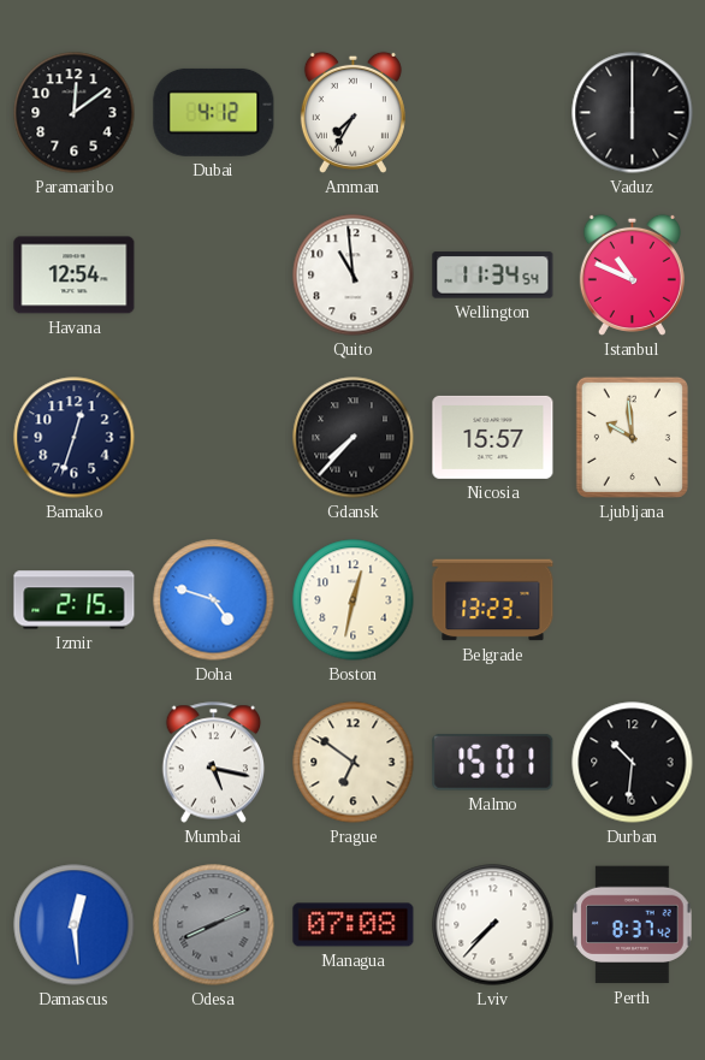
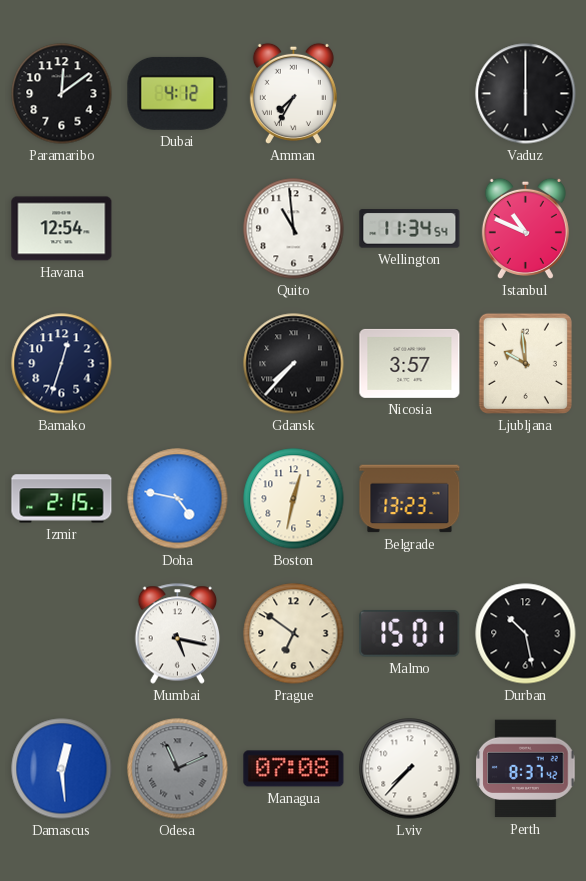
Nicosia: 15:57 -> 3:57 (410, 363)
Doha: 4:48 -> 4:47 (178, 499)
Durban: 10:31 -> 10:28 (526, 634)
Odesa: 8:11 -> 11:11 (178, 769)
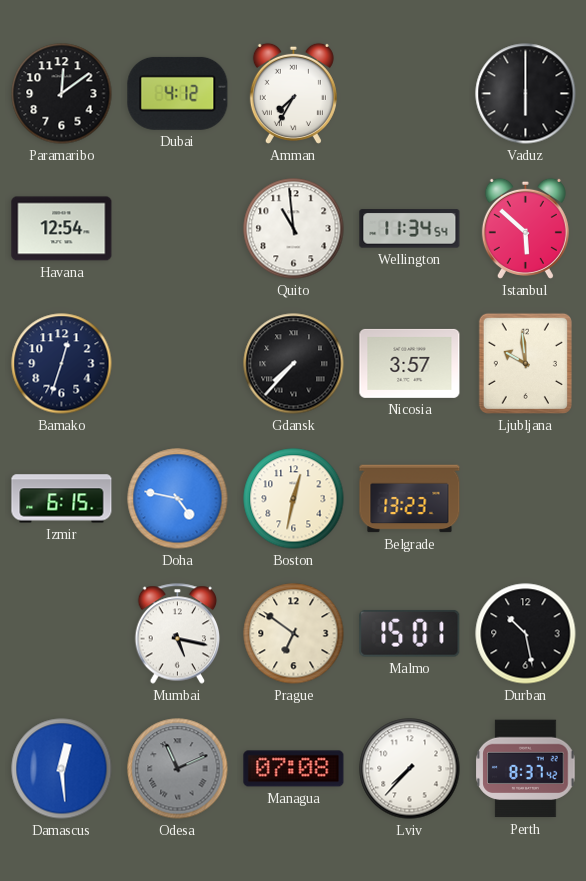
Istanbul: 10:49 -> 5:52 (525, 228)
Izmir: 2:15 -> 6:15 (62, 499)
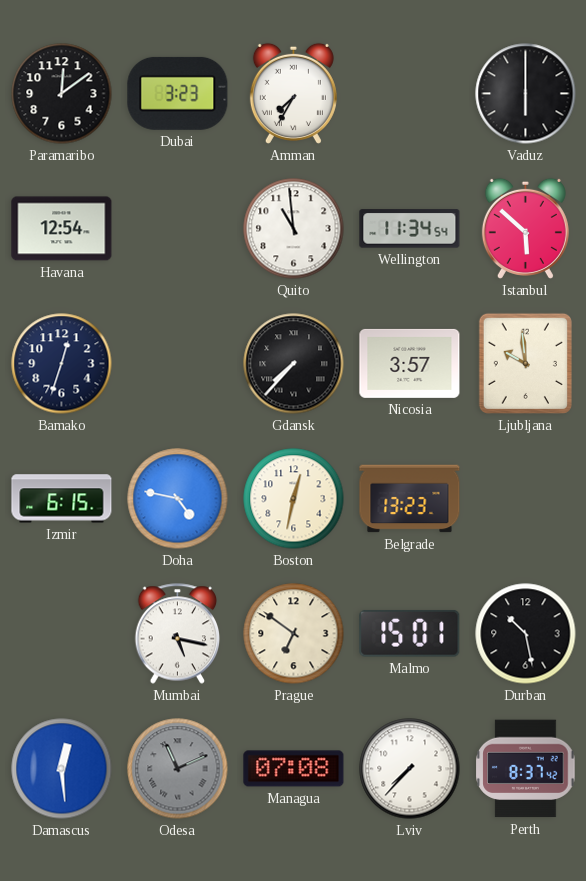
Dubai: 4:12 -> 3:23 (178, 93)
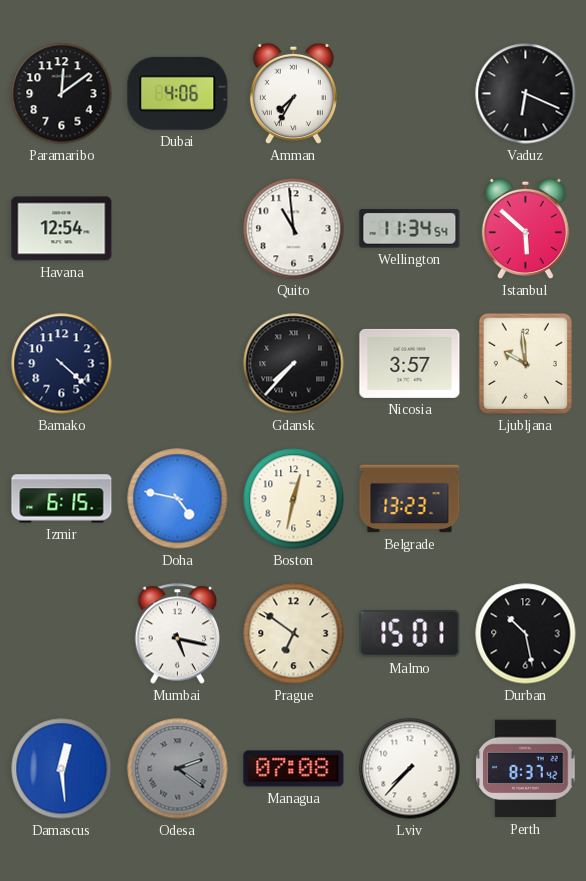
Dubai: 3:23 -> 4:06 (178, 93)
Vaduz: 6:00 -> 6:19 (526, 94)
Bamako: 12:33 -> 4:22 (62, 364)
Odesa: 11:11 -> 2:21 (178, 769)
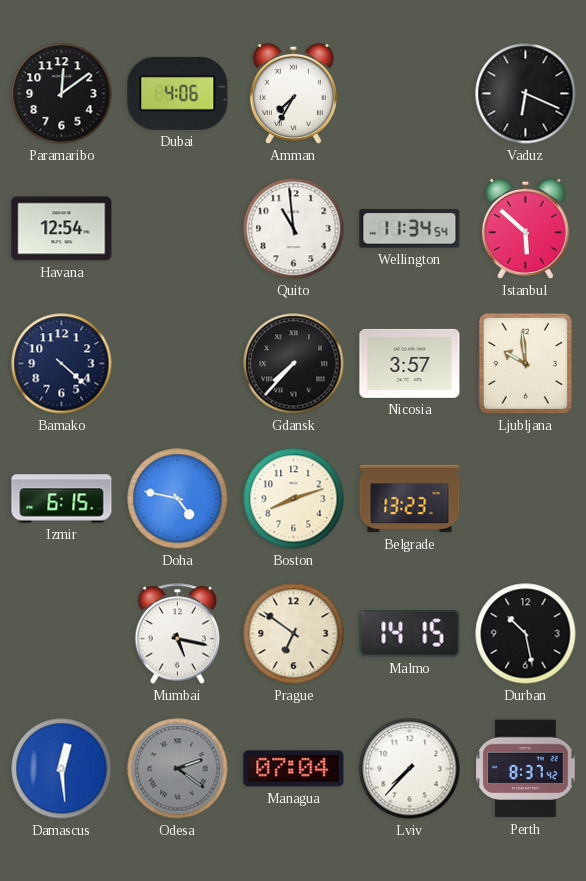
Boston: 12:32 -> 8:12 (294, 499)
Malmo: 15:01 -> 14:15 (410, 633)
Managua: 07:08 -> 07:04 (294, 769)
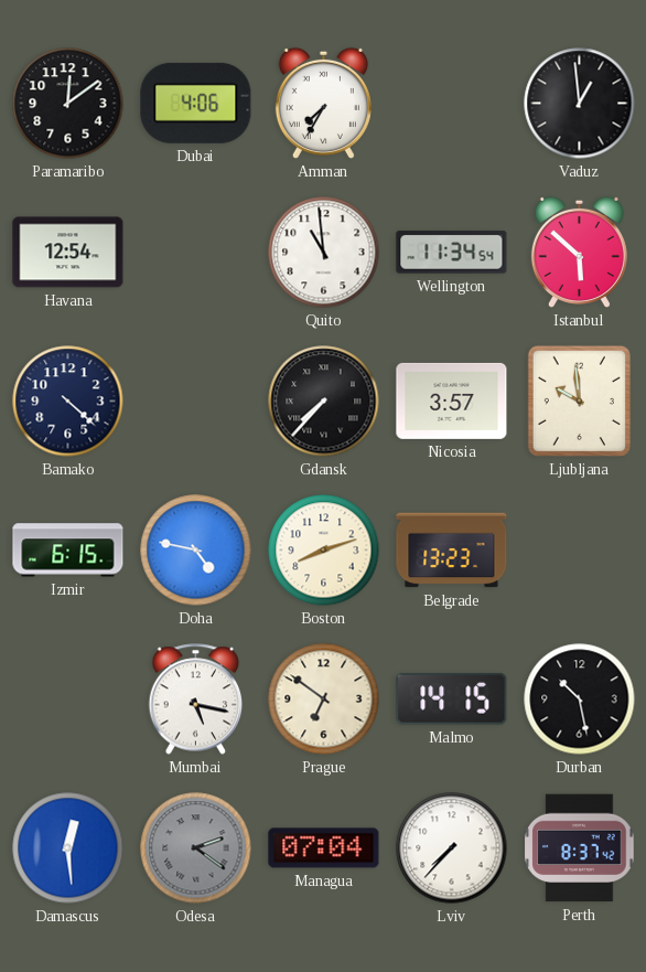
Vaduz: 6:19 -> 12:59 (580, 104)
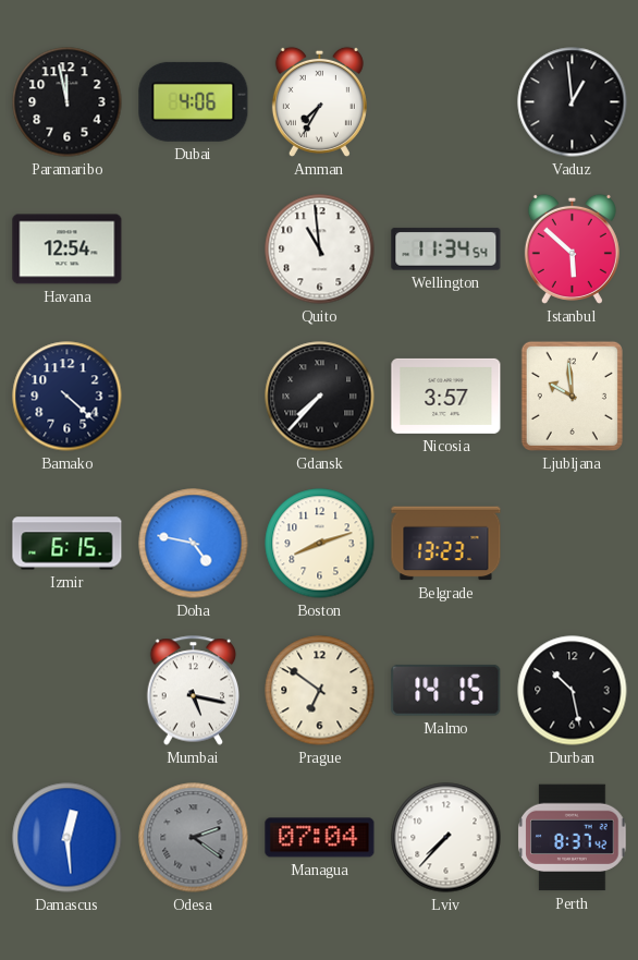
Paramaribo: 12:09 -> 11:58 (68, 102)
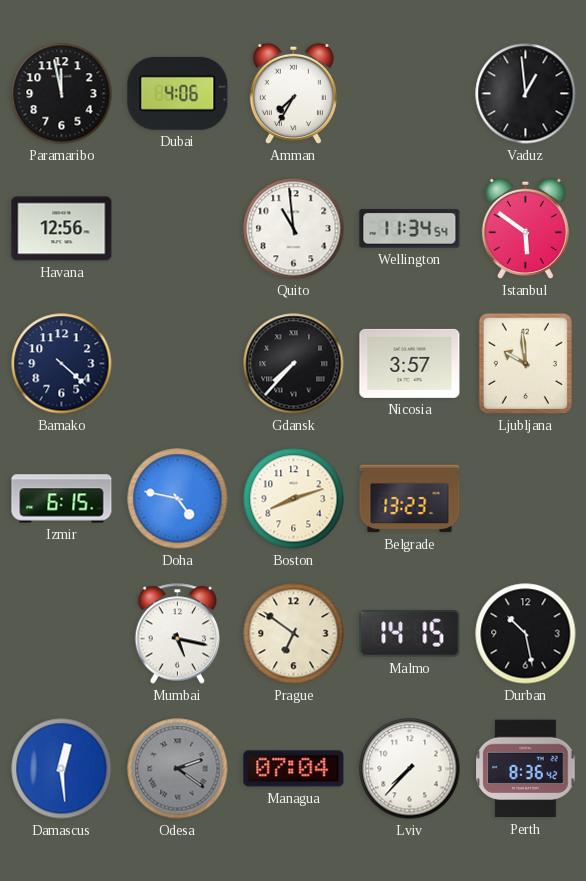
Havana: 12:54 -> 12:56 (62, 229)
Istanbul: 5:52 -> 5:51 (525, 228)
Perth: 8:37 -> 8:36 (526, 769)
